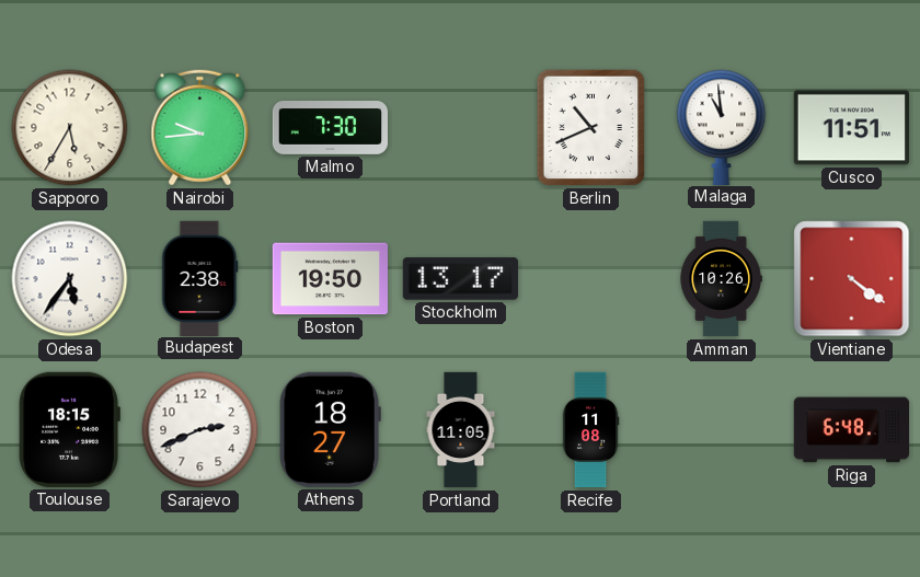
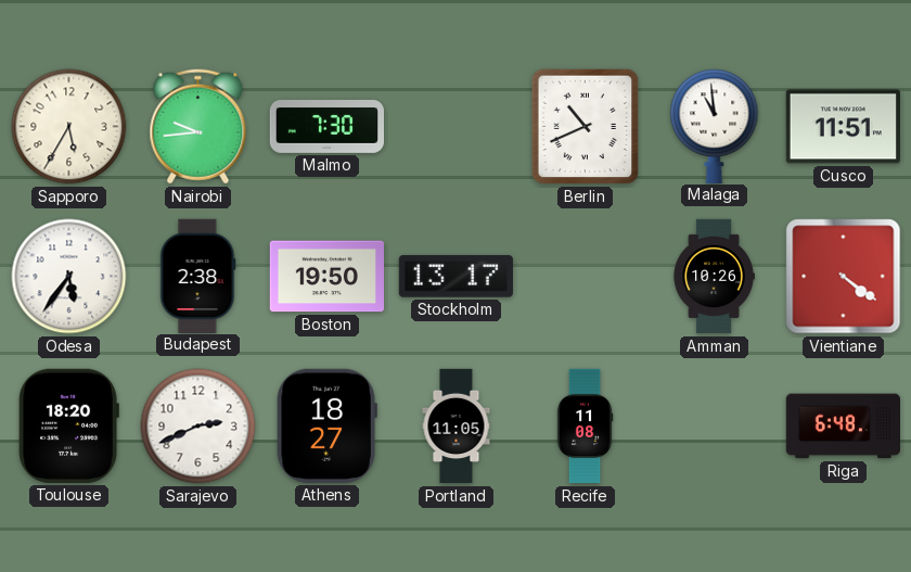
Toulouse: 18:15 -> 18:20 (68, 425)
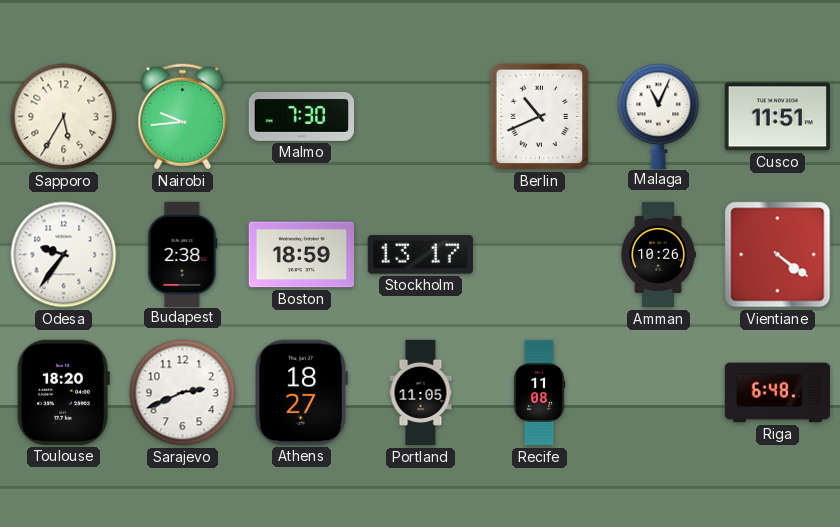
Malaga: 10:59 -> 11:04 (659, 116)
Odesa: 5:36 -> 9:36 (64, 255)
Boston: 19:50 -> 18:59 (301, 255)
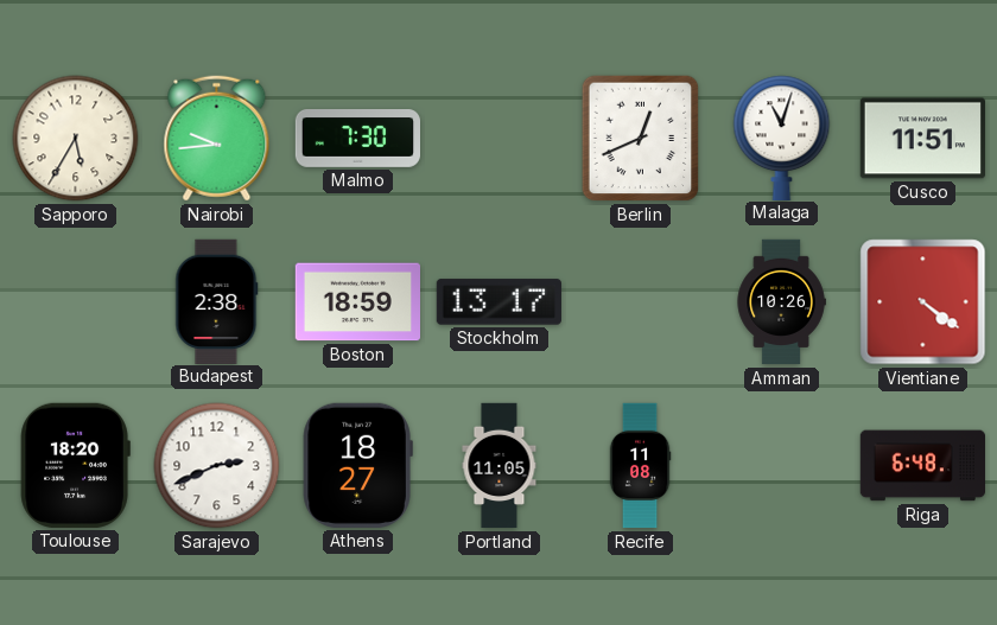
Berlin: 10:41 -> 12:41 (641, 139)
Malaga: 11:04 -> 11:03 (782, 138)
Odesa: 9:36 -> none (64, 255)
